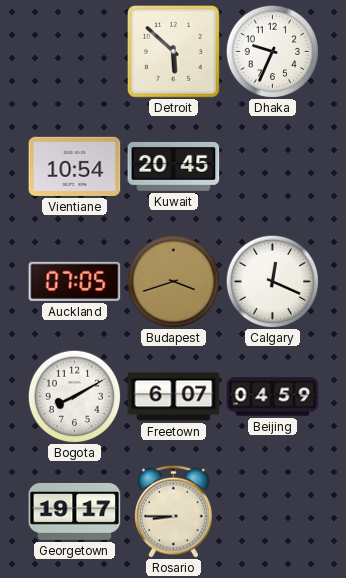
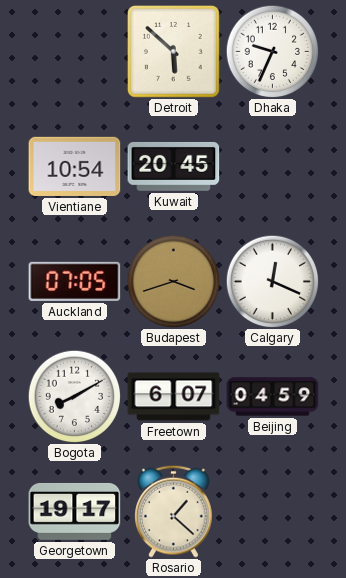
Rosario: 8:45 -> 1:22 (174, 511)
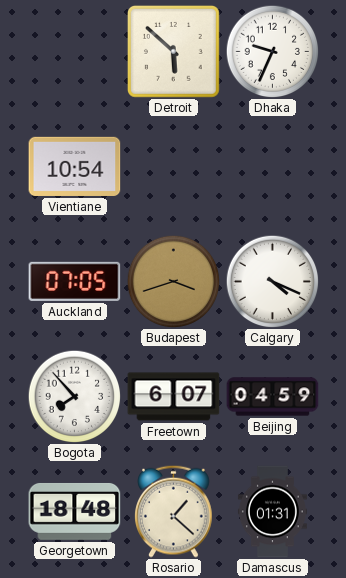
Kuwait: 20:45 -> none (174, 166)
Calgary: 12:19 -> 4:19 (272, 281)
Bogota: 8:10 -> 7:53 (74, 396)
Georgetown: 19:17 -> 18:48 (75, 511)
Damascus: none -> 01:31 (272, 512)
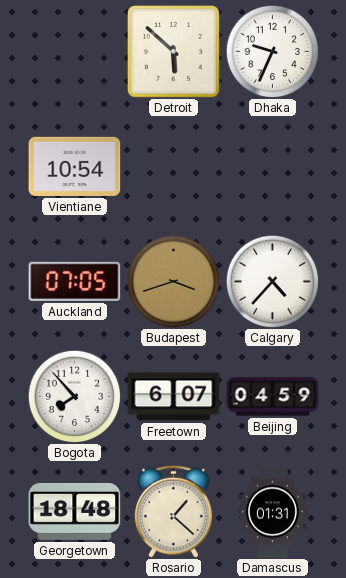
Calgary: 4:19 -> 4:37 (272, 281)
